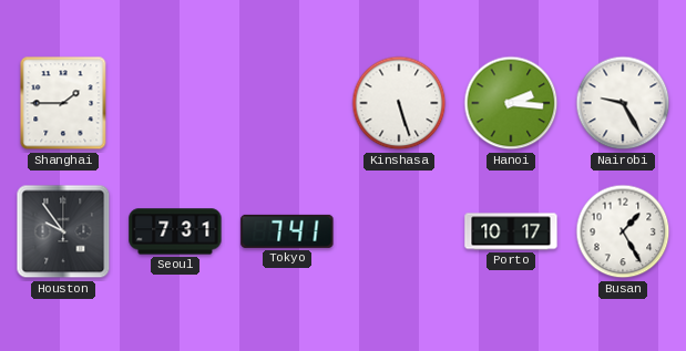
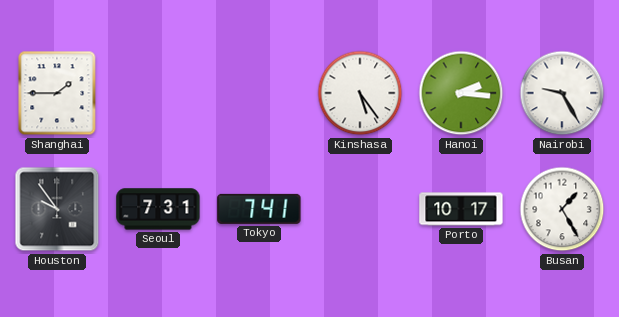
Kinshasa: 5:27 -> 5:24 (360, 93)
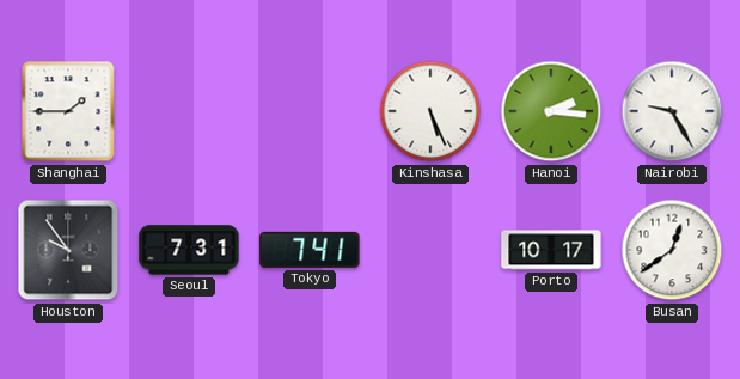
Kinshasa: 5:24 -> 5:26 (430, 111)
Busan: 1:25 -> 12:39 (672, 250)
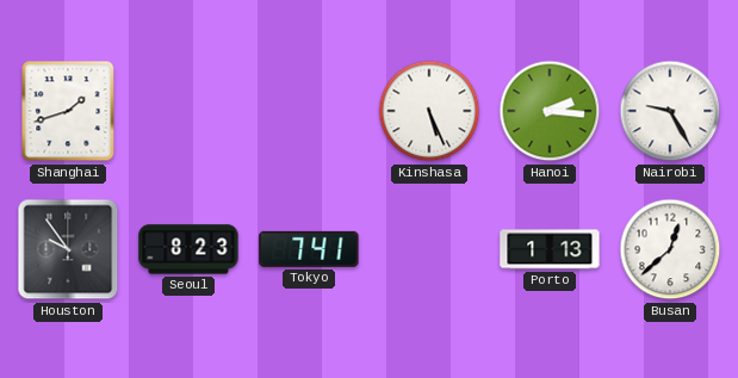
Shanghai: 1:45 -> 1:42 (68, 111)
Seoul: 7:31 -> 8:23 (188, 249)
Porto: 10:17 -> 1:13 (550, 249)
Busan: 12:39 -> 12:38 (670, 249)
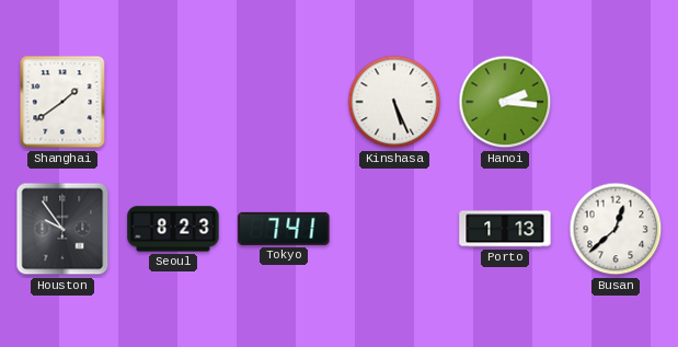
Shanghai: 1:42 -> 1:39 (62, 102)
Nairobi: 9:25 -> none (670, 111)
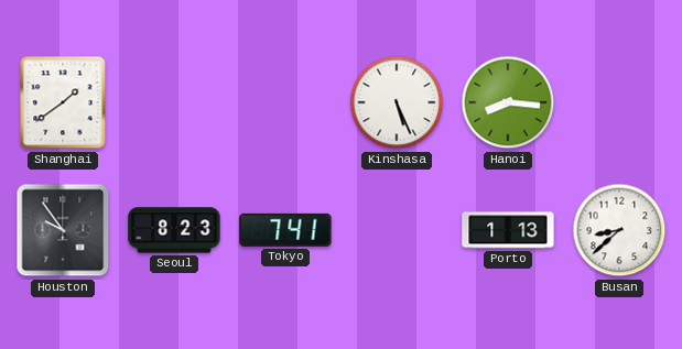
Hanoi: 2:16 -> 8:16 (508, 102)
Busan: 12:38 -> 8:38 (619, 230)
